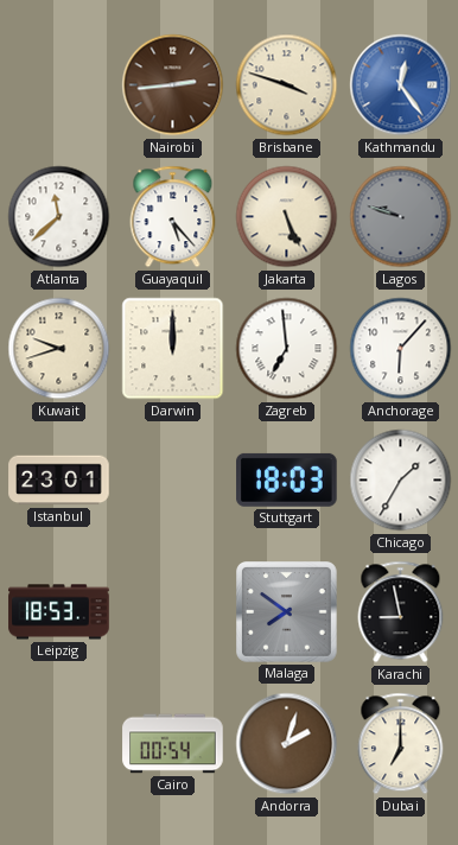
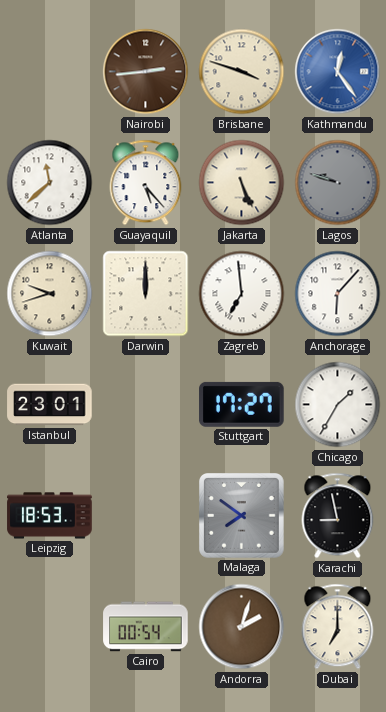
Stuttgart: 18:03 -> 17:27 (242, 404)
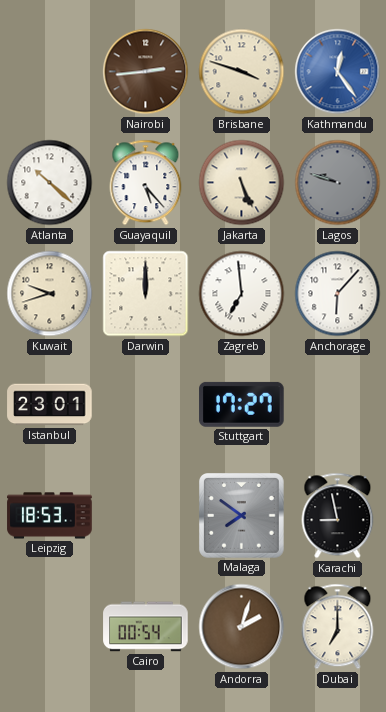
Atlanta: 11:38 -> 10:22 (50, 183)
Chicago: 1:35 -> none (338, 405)
